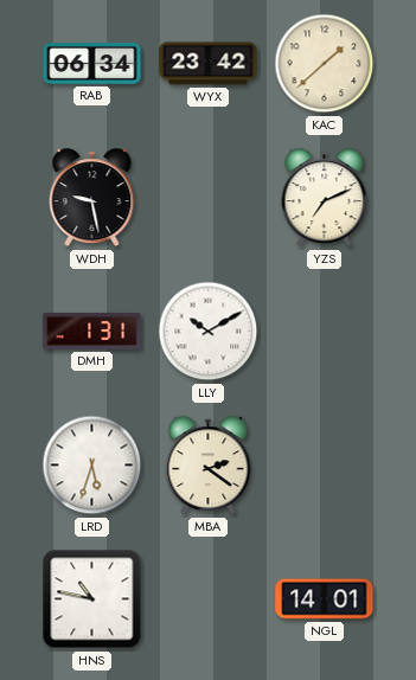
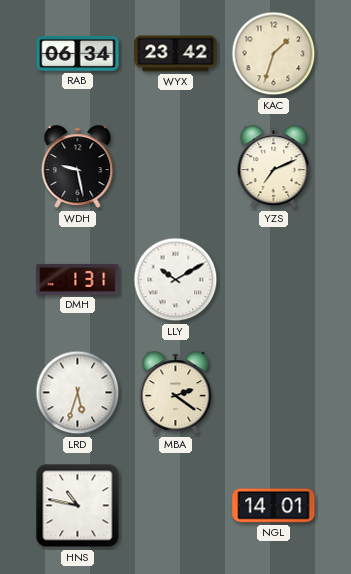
KAC: 1:38 -> 1:33 (274, 54)
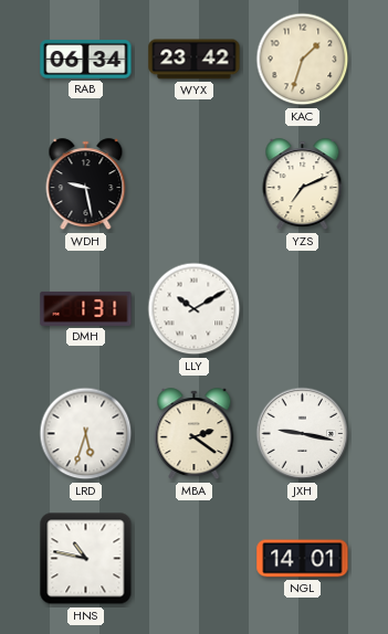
JXH: none -> 9:17 (303, 434)
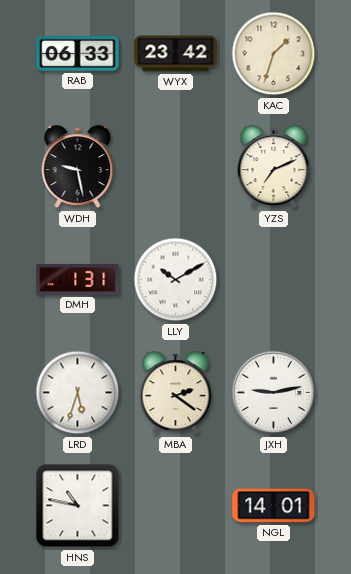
RAB: 06:34 -> 06:33 (78, 54)
JXH: 9:17 -> 9:13 (274, 393)
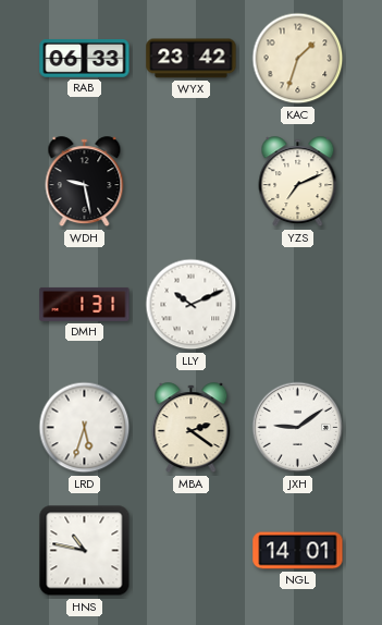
LLY: 10:10 -> 10:11 (192, 305)
JXH: 9:13 -> 9:09 (298, 428)
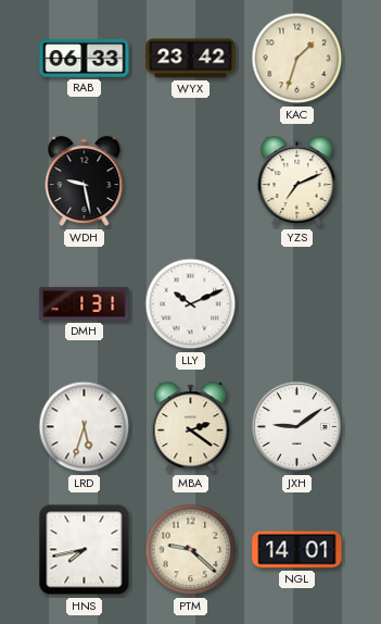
HNS: 10:47 -> 7:43 (85, 550)
PTM: none -> 9:22 (191, 550)
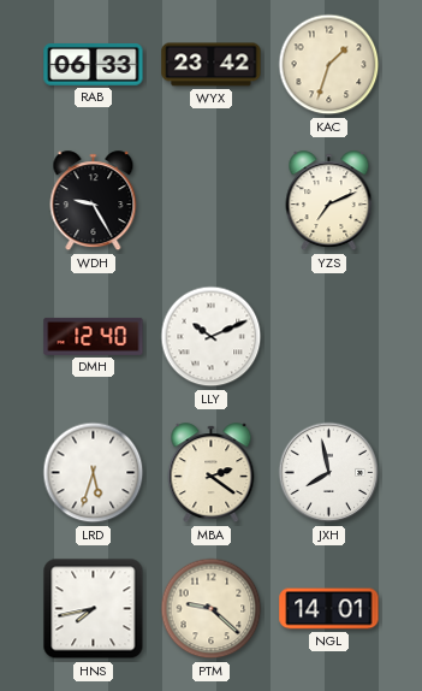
WDH: 9:28 -> 9:25 (94, 201)
DMH: 1:31 -> 12:40 (94, 336)
JXH: 9:09 -> 7:58 (329, 473)
